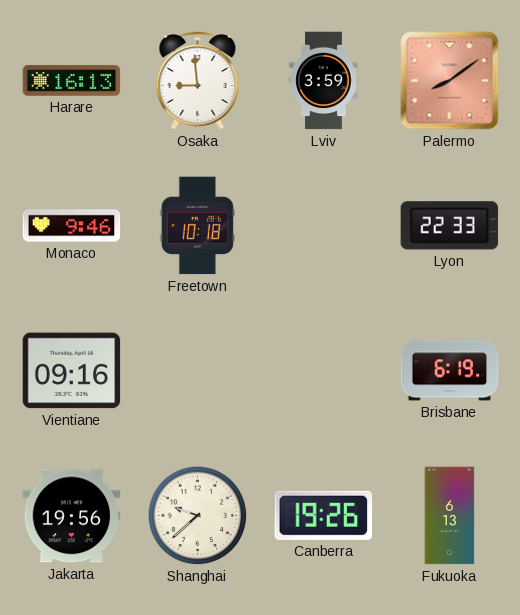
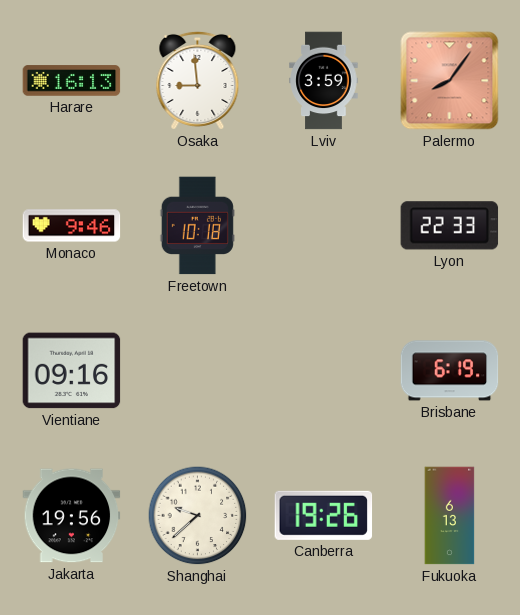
Palermo: 8:09 -> 8:06 (450, 81)
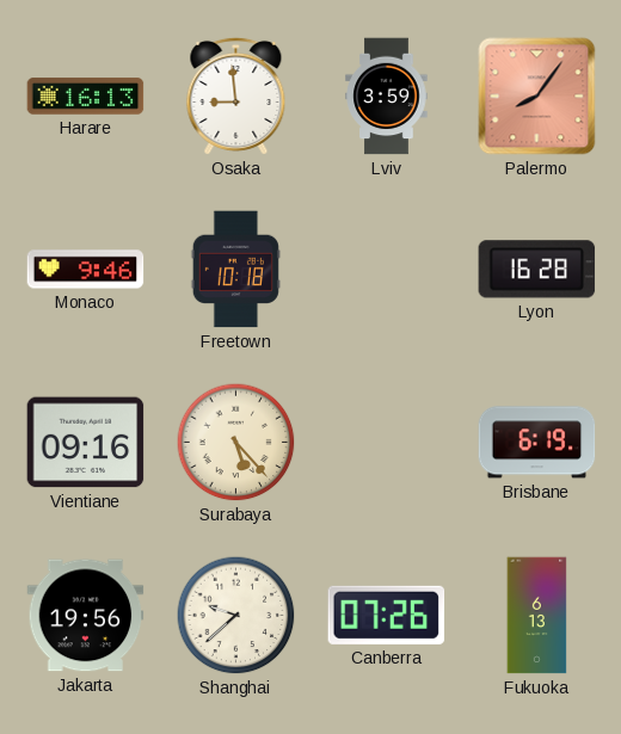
Lyon: 22:33 -> 16:28 (537, 270)
Surabaya: none -> 5:23 (236, 443)
Canberra: 19:26 -> 07:26 (387, 615)
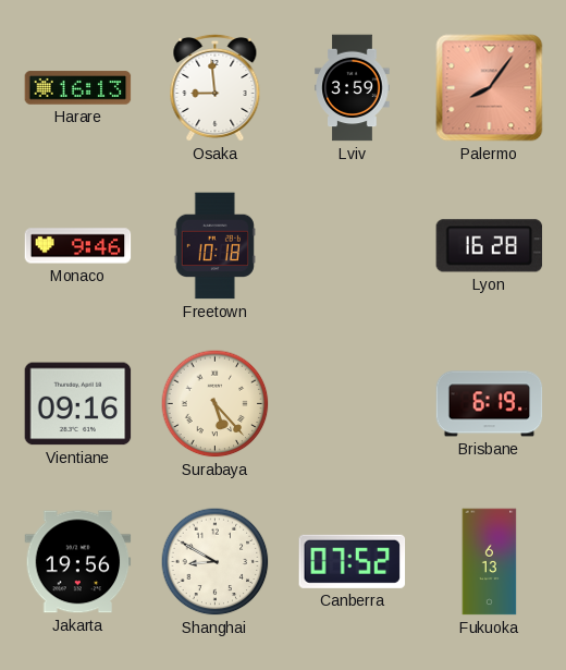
Shanghai: 9:38 -> 8:50 (216, 562)
Canberra: 07:26 -> 07:52 (353, 561)
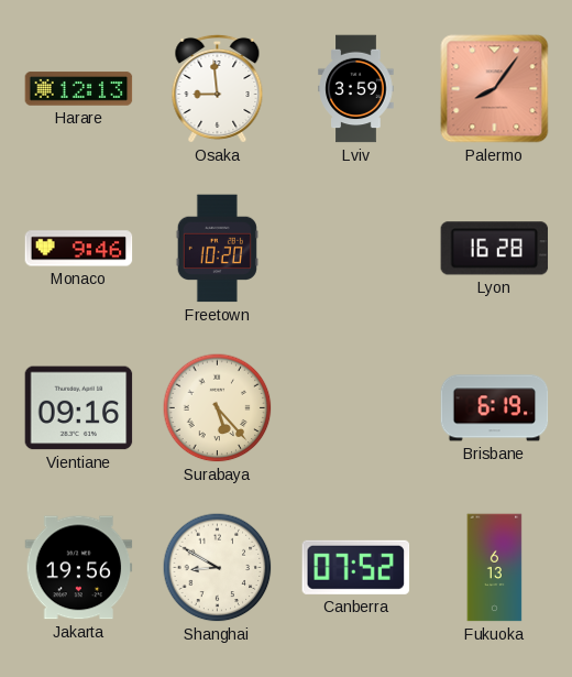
Harare: 16:13 -> 12:13 (79, 89)
Freetown: 10:18 -> 10:20 (217, 249)
